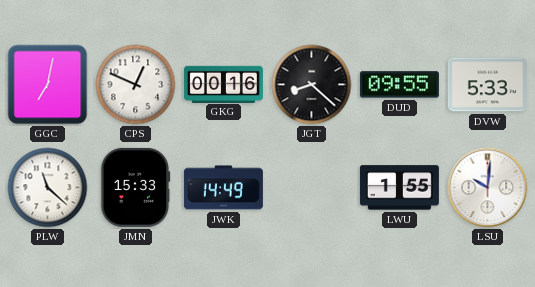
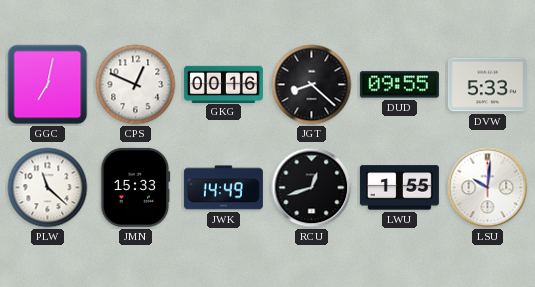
RCU: none -> 12:42 (312, 188)
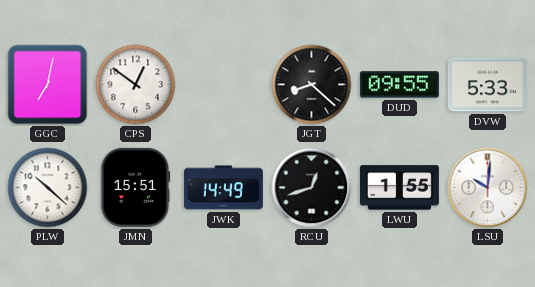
CPS: 12:49 -> 12:51 (136, 85)
GKG: 00:16 -> none (223, 84)
PLW: 11:22 -> 10:22 (48, 188)
JMN: 15:33 -> 15:51 (136, 187)
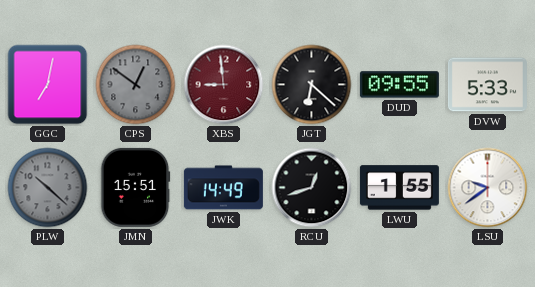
CPS dial: white -> grey (136, 85)
XBS: none -> 8:59 (224, 85)
JGT: 8:22 -> 6:22 (312, 85)
PLW dial: white -> grey (48, 188)
LSU: 10:01 -> 9:39 (488, 188)
